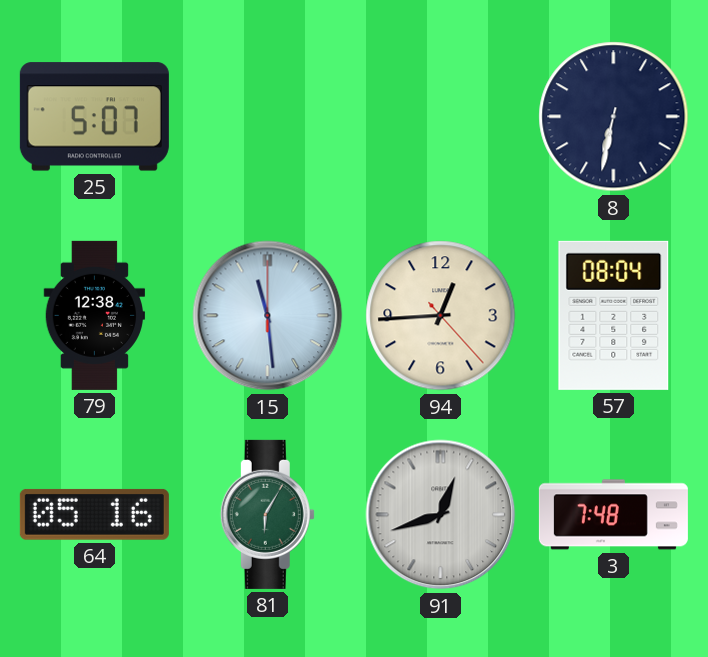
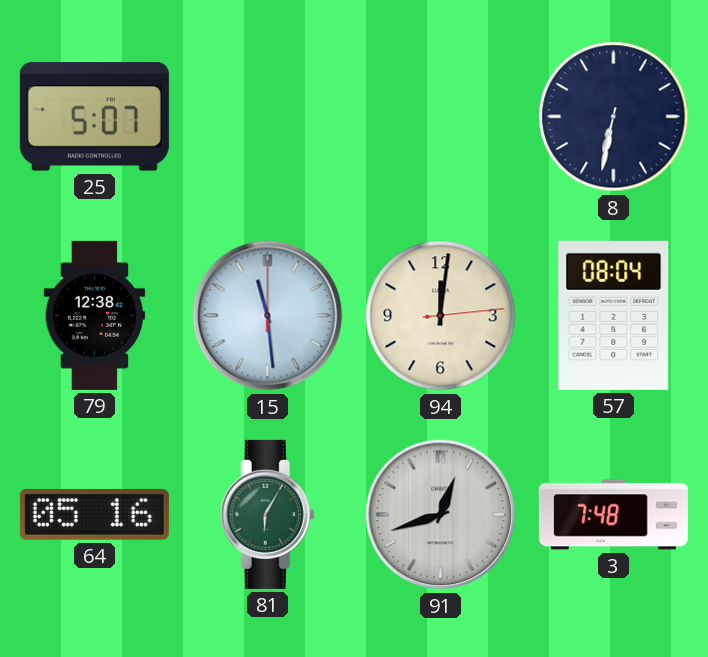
94: 12:44 -> 12:01 (441, 316)
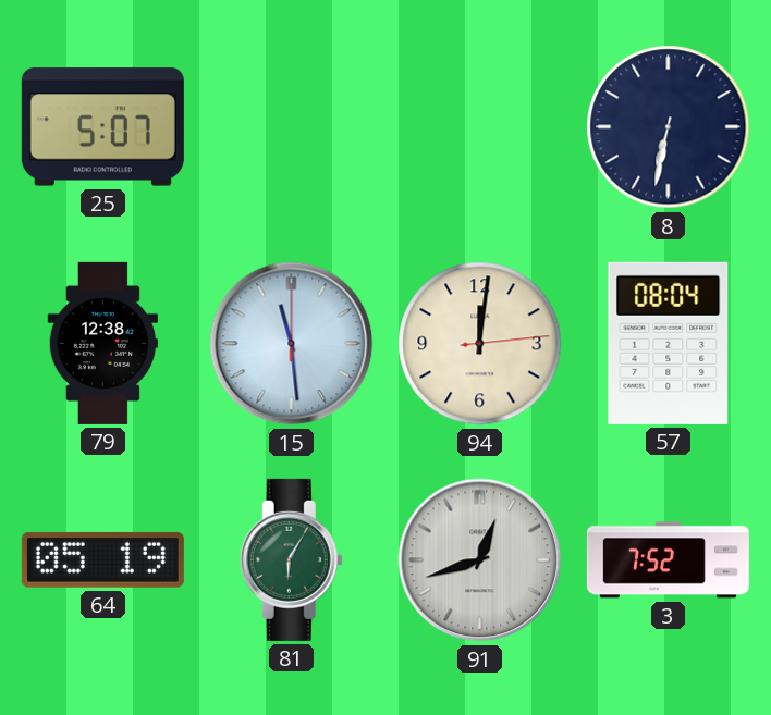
64: 05:16 -> 05:19 (102, 559)
3: 7:48 -> 7:52 (668, 560)
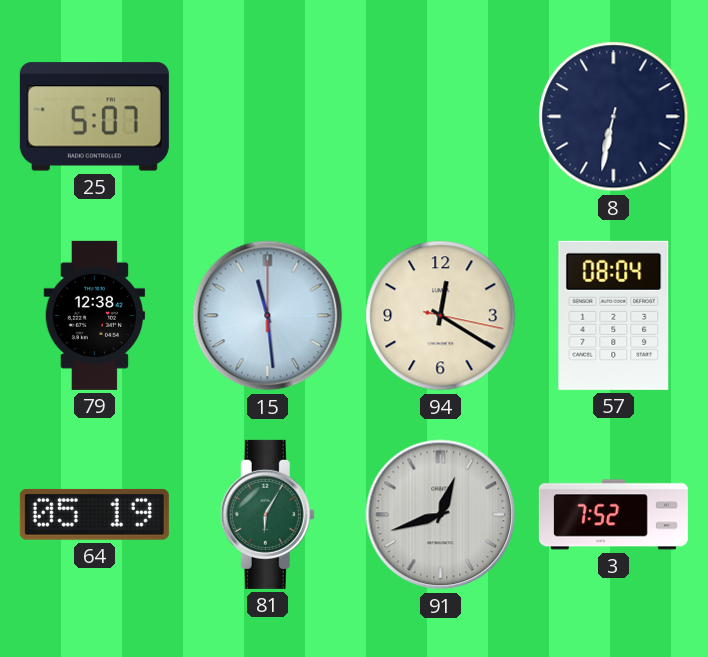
94: 12:01 -> 12:20 (441, 316)
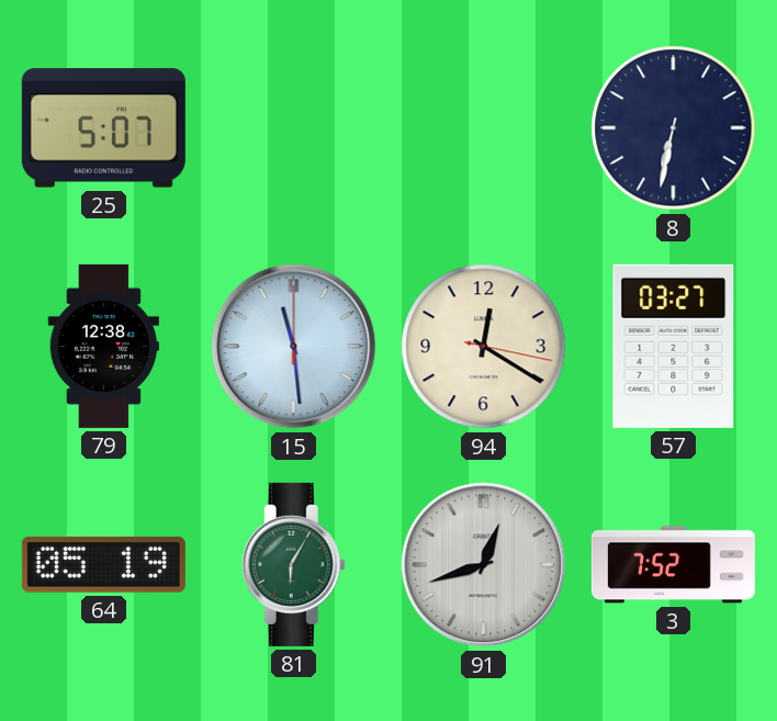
57: 08:04 -> 03:27 (674, 346)
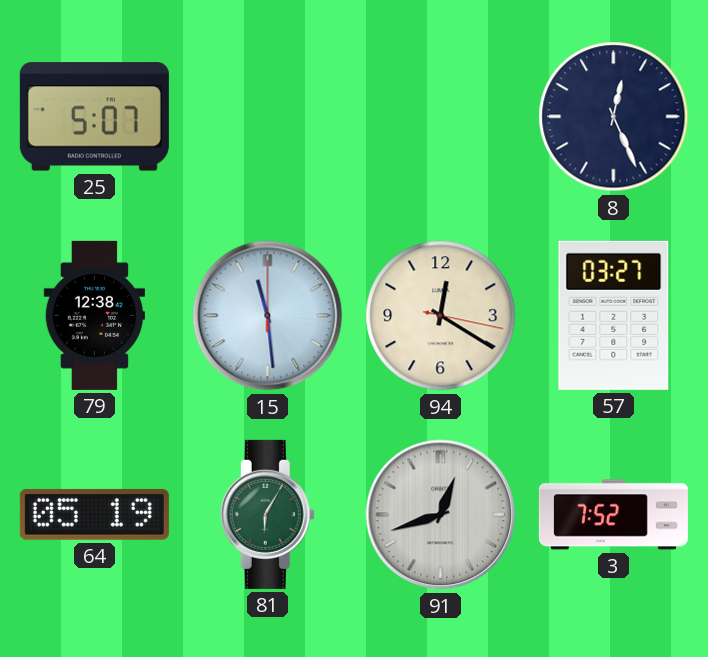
8: 6:32 -> 12:26 (614, 117)
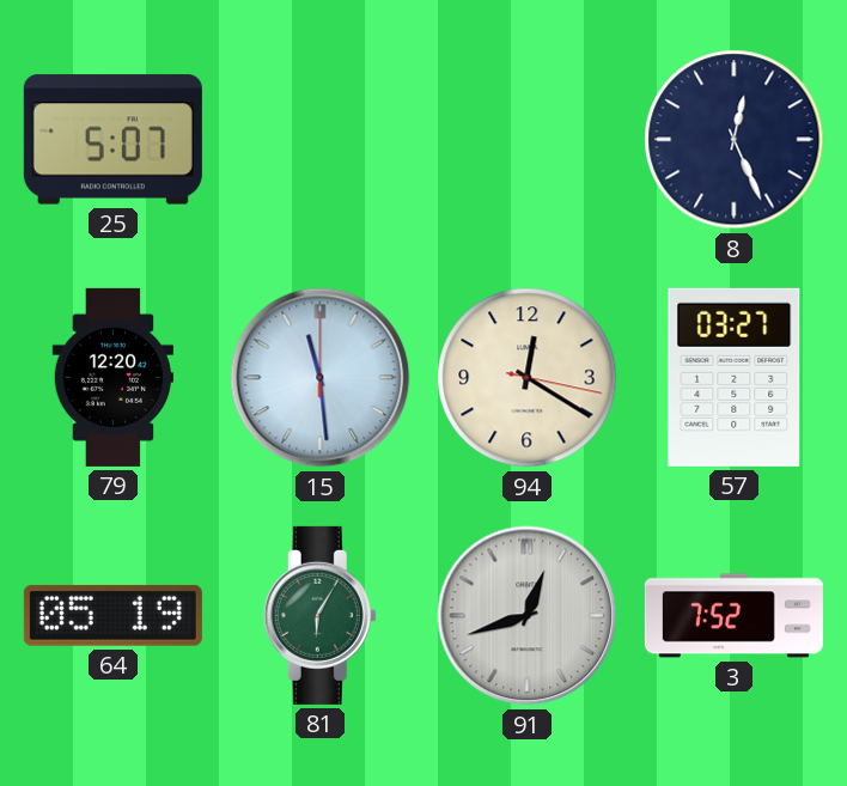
79: 12:38 -> 12:20 (112, 377)
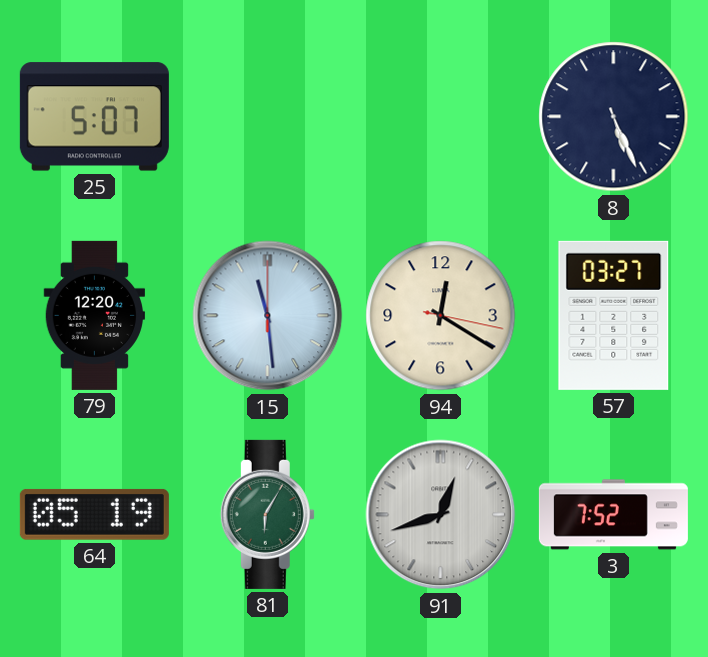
8: 12:26 -> 5:26 (614, 117)
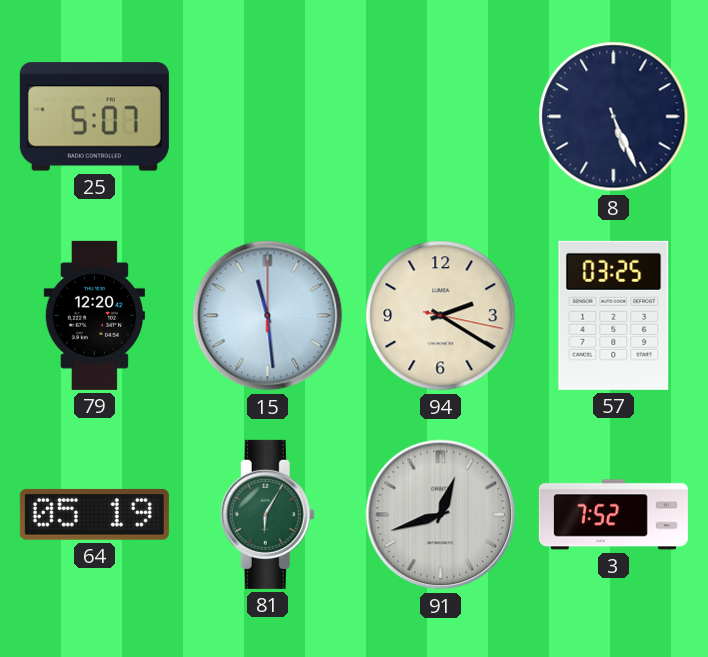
94: 12:20 -> 2:20 (441, 316)
57: 03:27 -> 03:25 (614, 315)
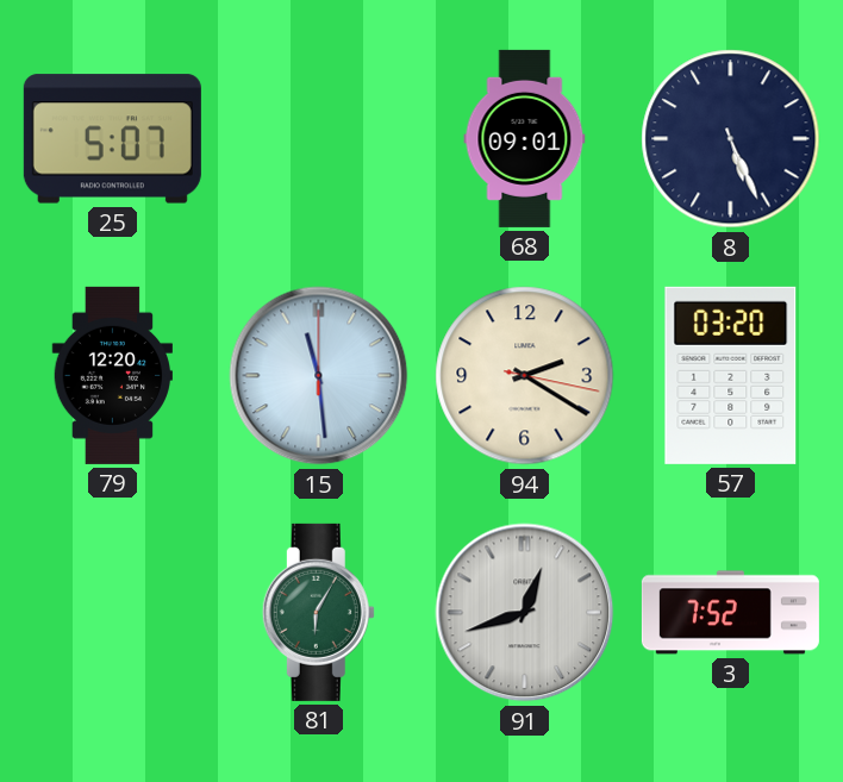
68: none -> 09:01 (525, 138)
57: 03:25 -> 03:20 (731, 375)
64: 05:19 -> none (94, 514)
